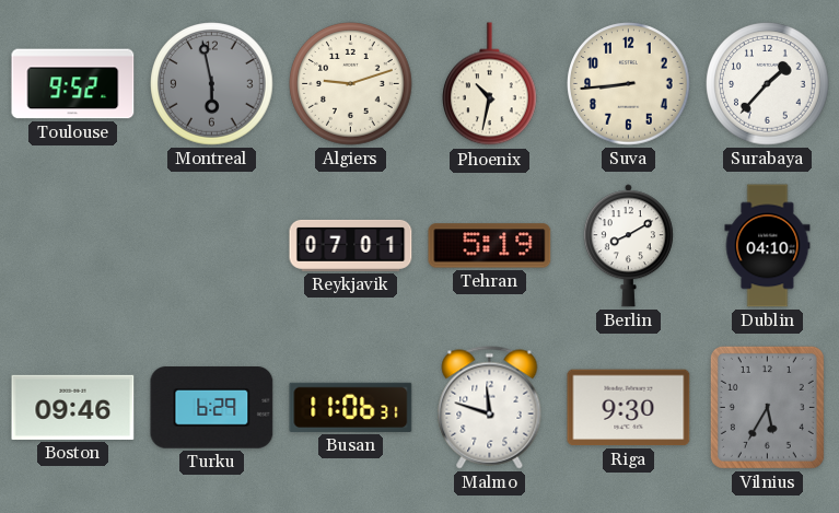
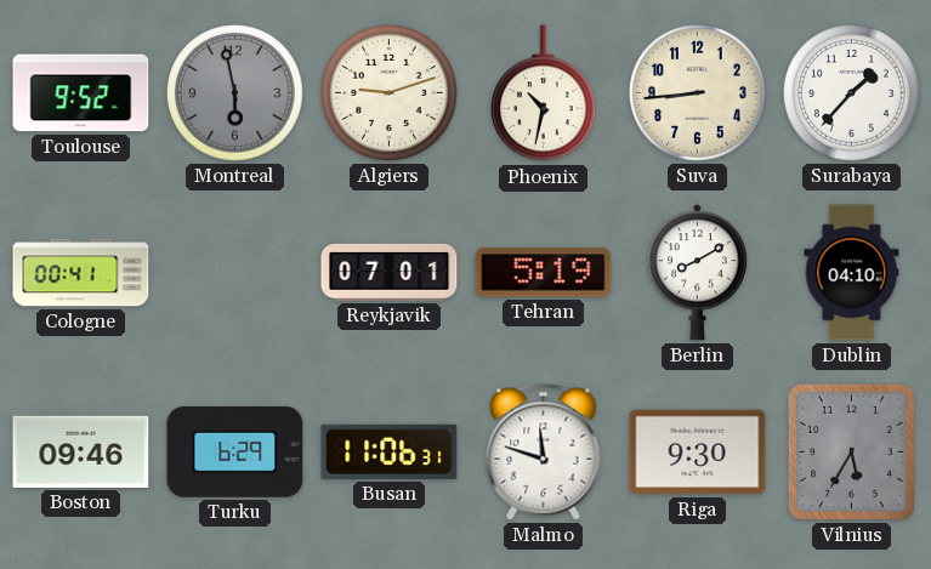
Cologne: none -> 00:41 (81, 273)
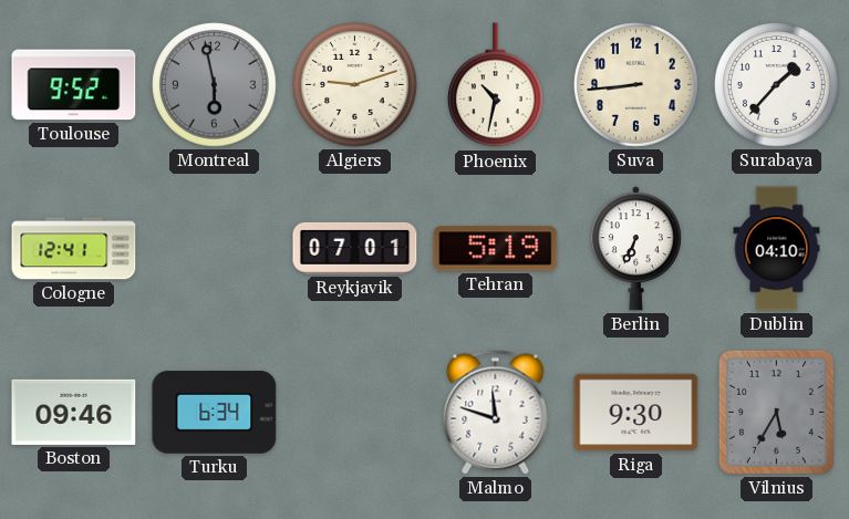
Cologne: 00:41 -> 12:41 (74, 249)
Berlin: 8:10 -> 6:34 (635, 249)
Turku: 6:29 -> 6:34 (215, 413)
Busan: 11:06 -> none (390, 451)
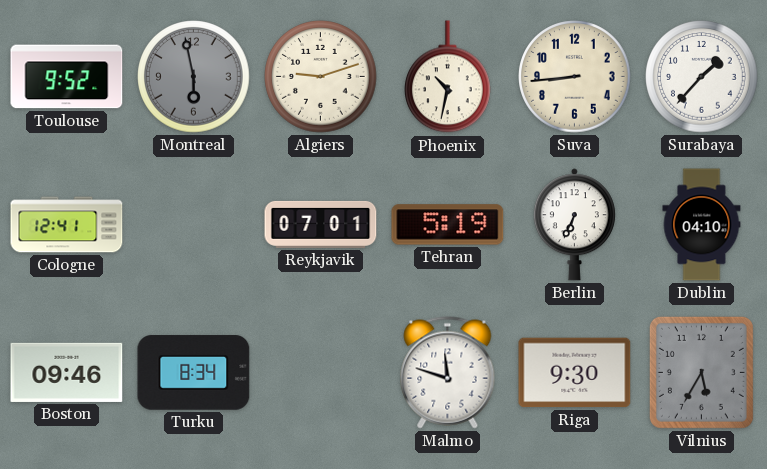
Turku: 6:34 -> 8:34 (194, 373)
